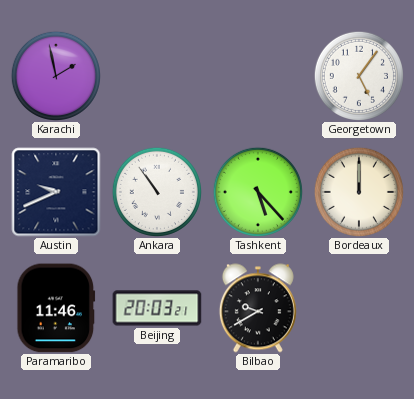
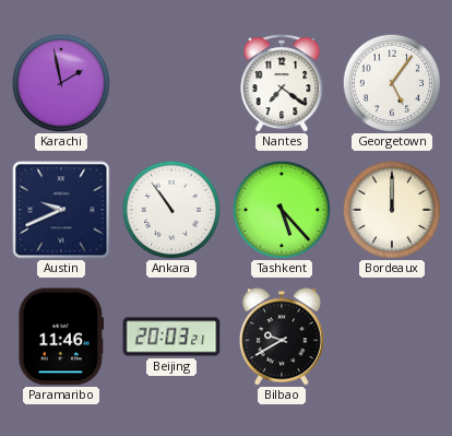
Nantes: none -> 7:21 (282, 83)
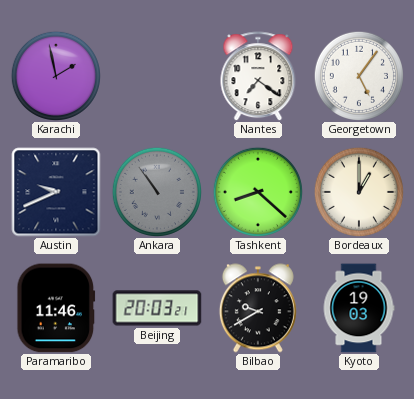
Ankara dial: white -> grey (157, 192)
Tashkent: 5:23 -> 8:22 (258, 192)
Bordeaux: 12:00 -> 1:00 (359, 192)
Kyoto: none -> 19:03 (359, 308)
